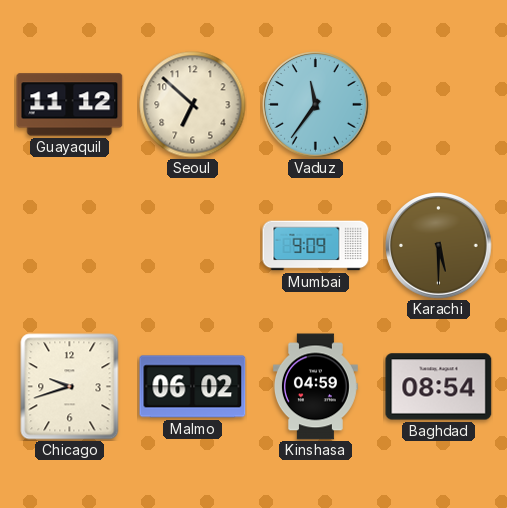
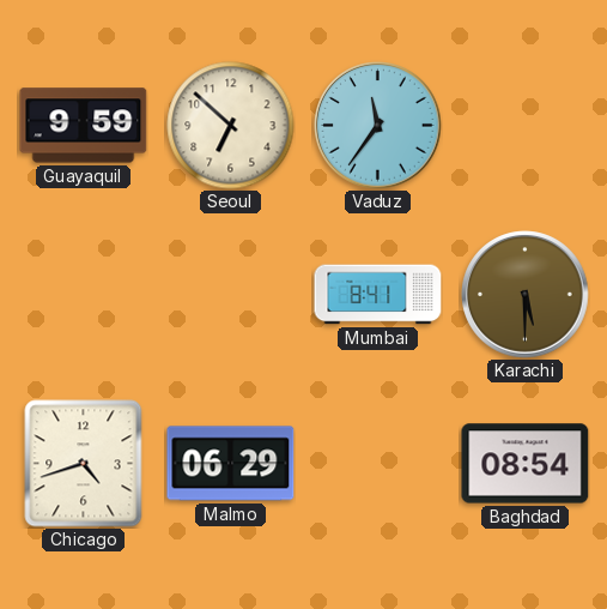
Guayaquil: 11:12 -> 9:59 (84, 126)
Mumbai: 9:09 -> 8:41 (378, 295)
Chicago: 9:42 -> 4:42 (84, 464)
Malmo: 06:02 -> 06:29 (231, 464)
Kinshasa: 04:59 -> none (315, 387)
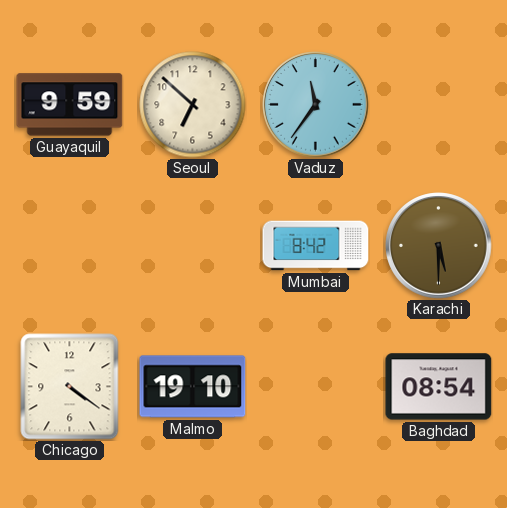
Mumbai: 8:41 -> 8:42 (316, 246)
Chicago: 4:42 -> 4:21 (70, 387)
Malmo: 06:29 -> 19:10 (193, 387)
